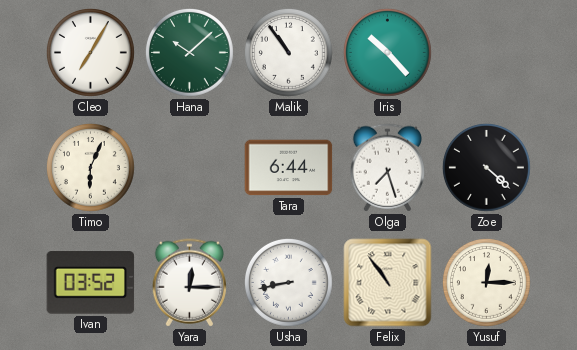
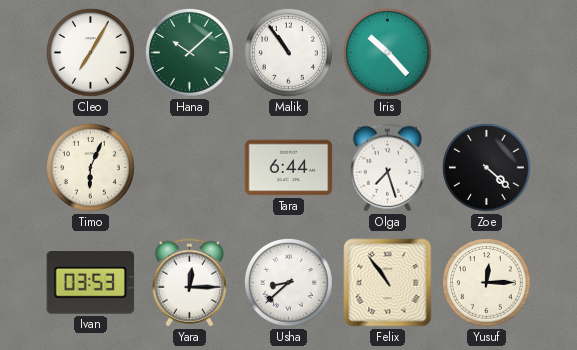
Ivan: 03:52 -> 03:53 (91, 283)
Usha: 8:43 -> 8:38 (288, 282)
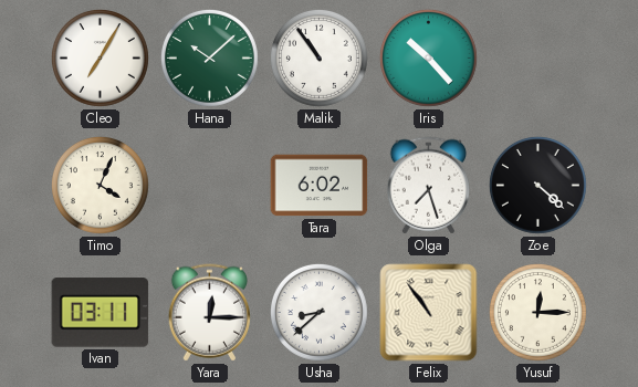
Timo: 6:04 -> 4:04 (100, 185)
Tara: 6:44 -> 6:02 (320, 186)
Ivan: 03:53 -> 03:11 (101, 313)
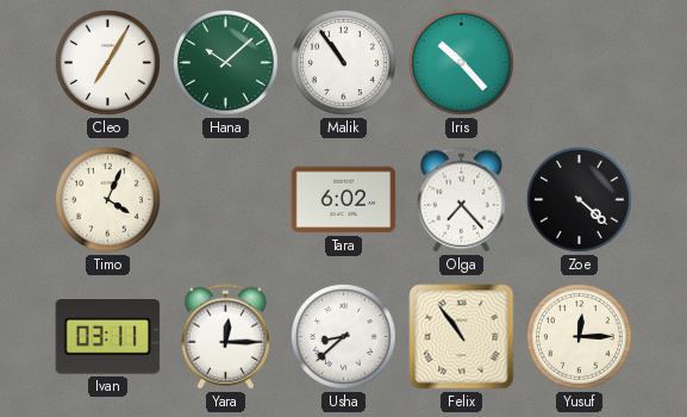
Olga: 7:27 -> 7:23 (461, 200)
